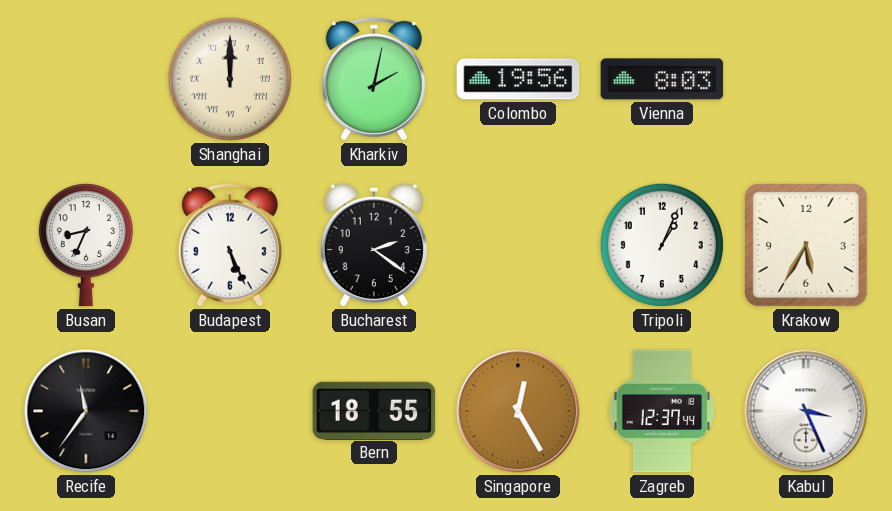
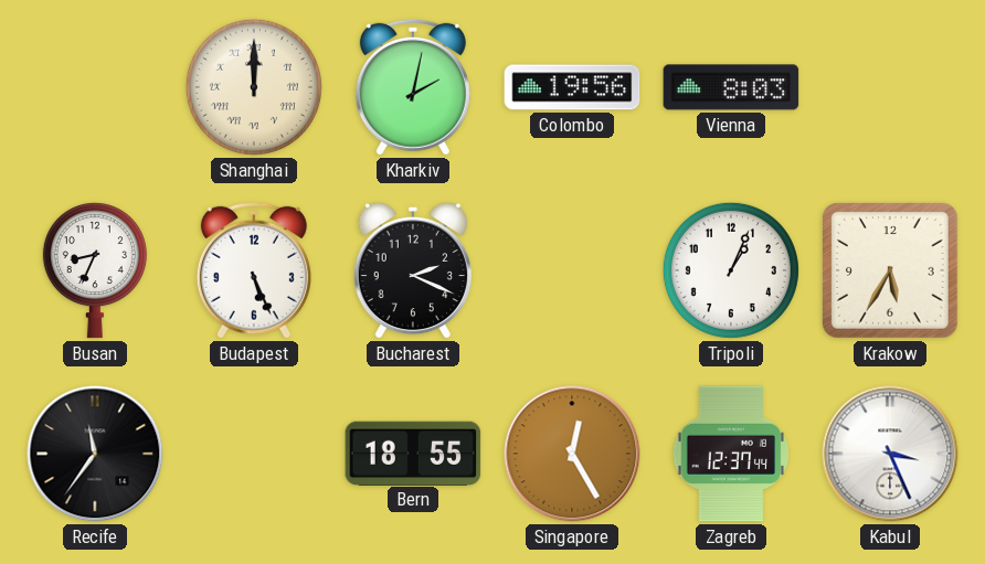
Bucharest: 2:21 -> 2:19 (413, 270)
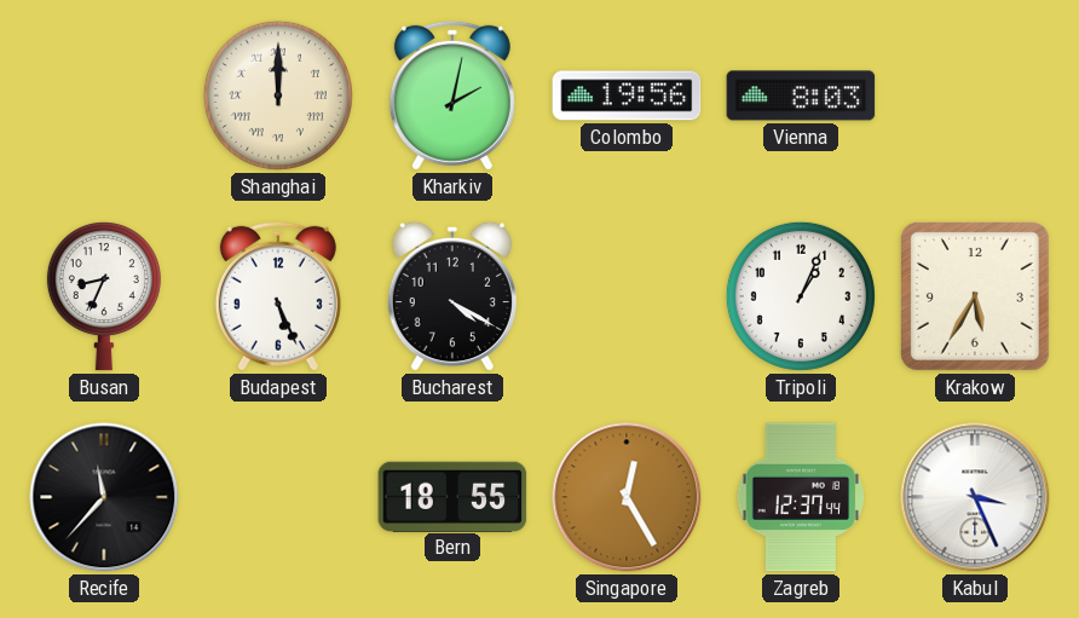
Bucharest: 2:19 -> 4:20 (452, 296)
Recife: 11:36 -> 11:37 (104, 497)
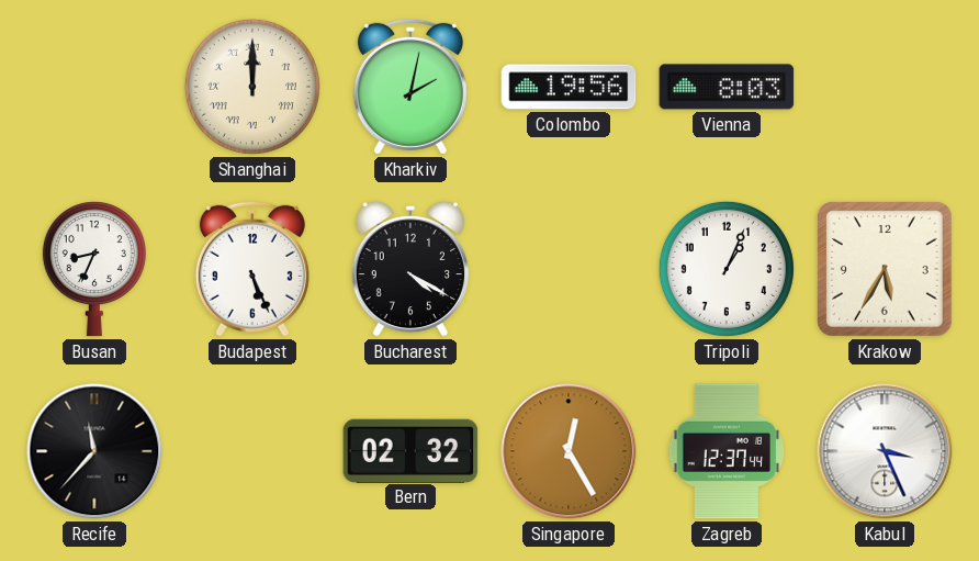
Bern: 18:55 -> 02:32 (410, 450)
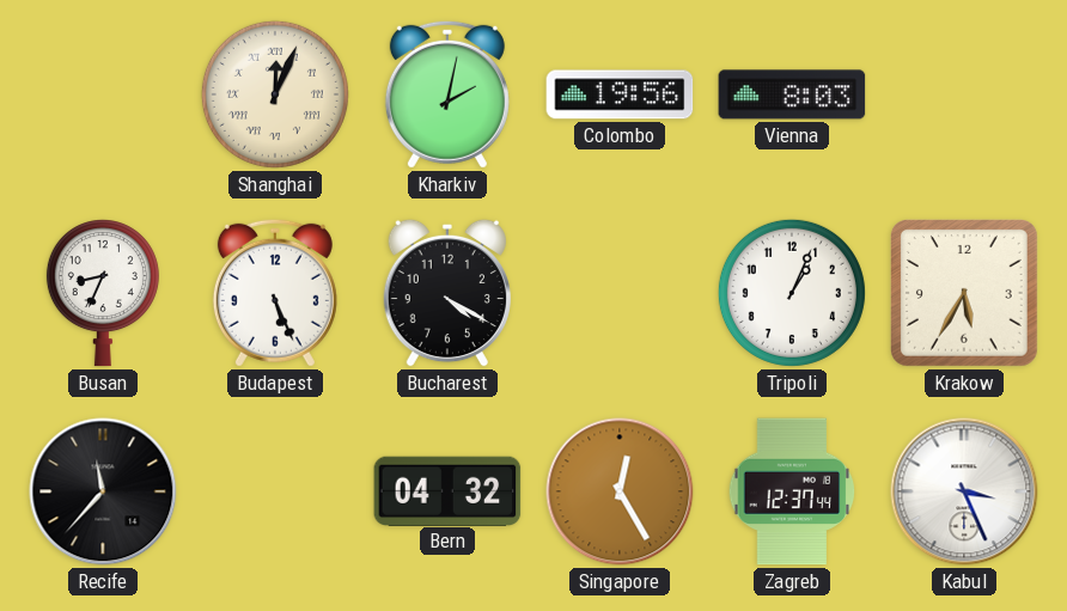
Shanghai: 12:00 -> 12:04 (275, 94)
Bern: 02:32 -> 04:32 (447, 490)
